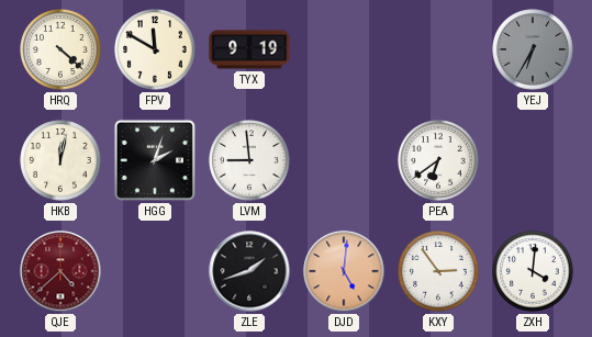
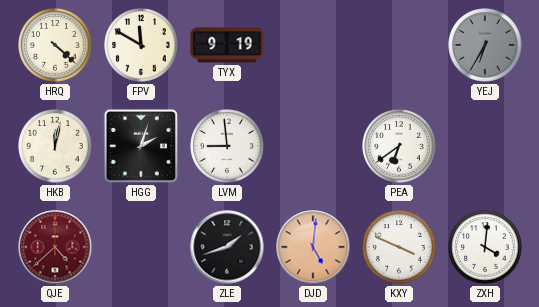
KXY: 2:54 -> 3:49 (399, 247)
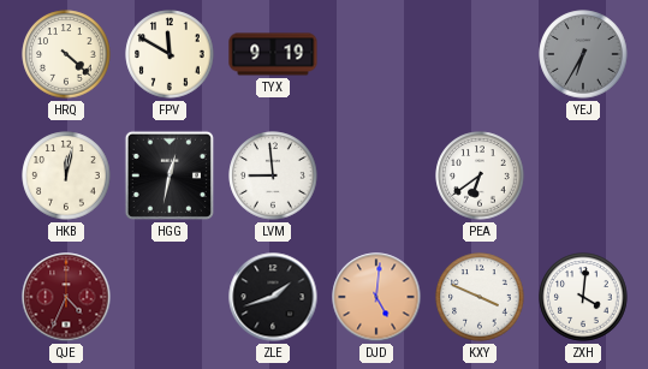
HGG: 2:03 -> 12:32 (170, 175)
QJE: 4:38 -> 4:34 (66, 297)
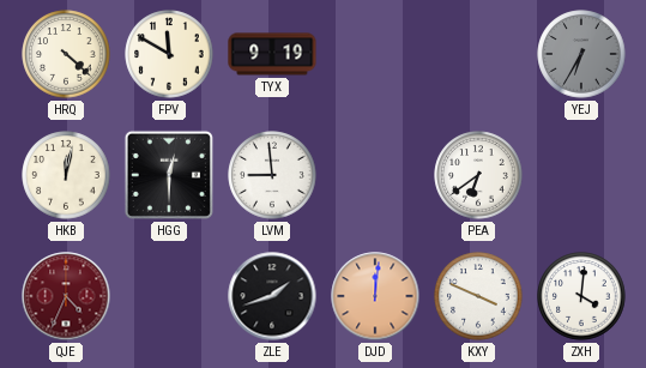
HGG: 12:32 -> 12:30 (169, 175)
DJD: 5:01 -> 12:01 (375, 296)
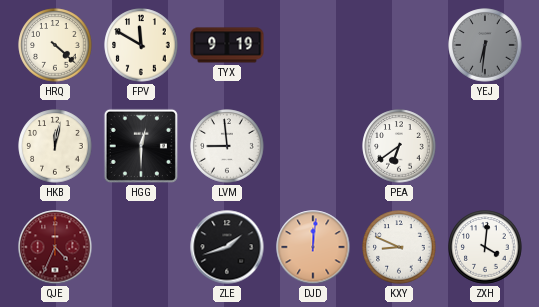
YEJ: 6:35 -> 6:31 (485, 45)
KXY: 3:49 -> 8:49 (399, 247)
